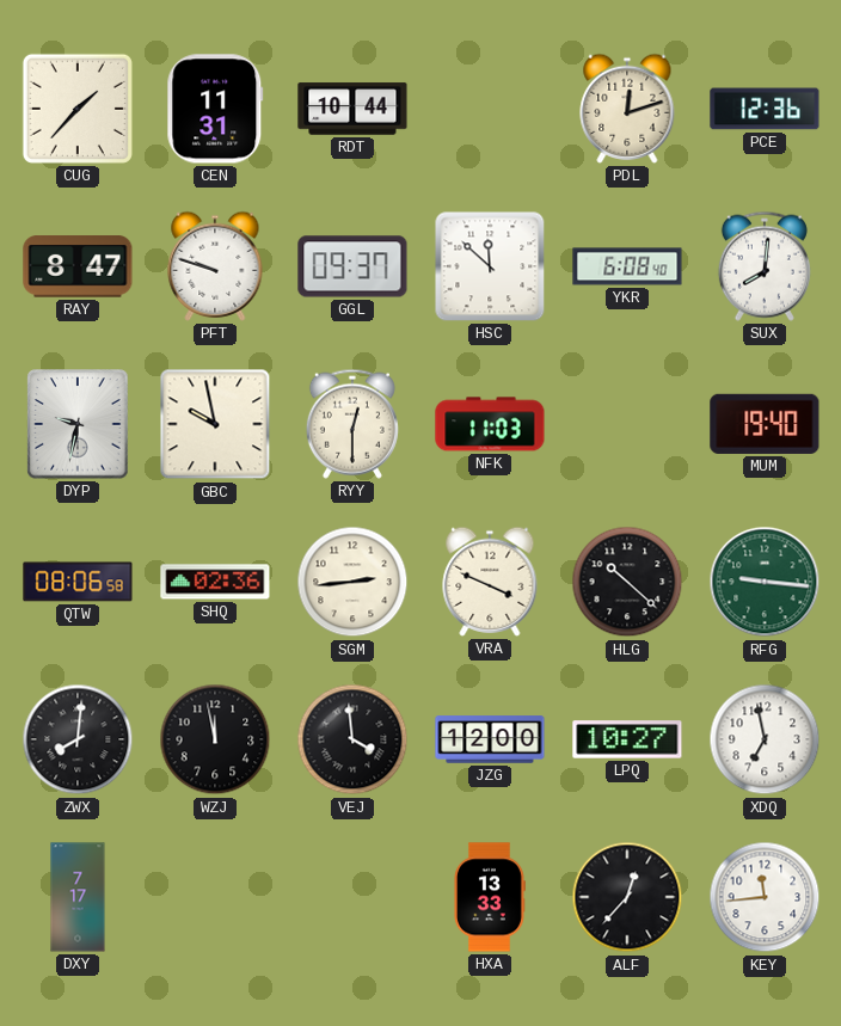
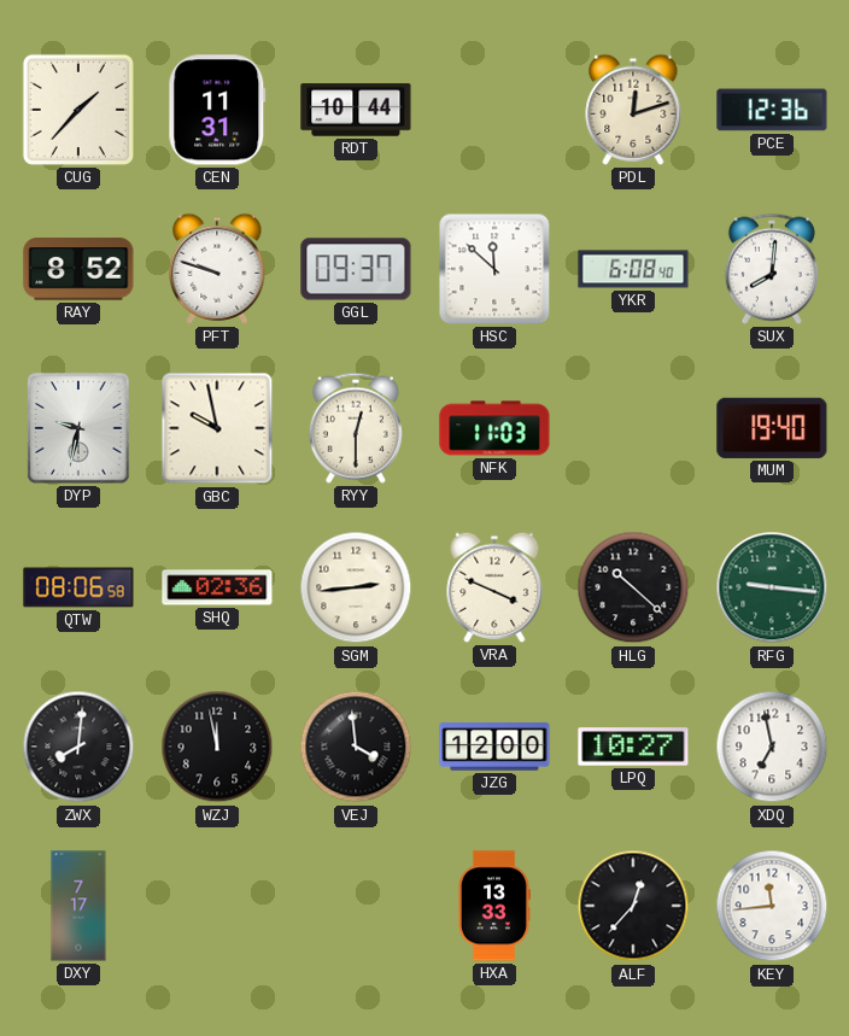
RAY: 8:47 -> 8:52 (78, 269)
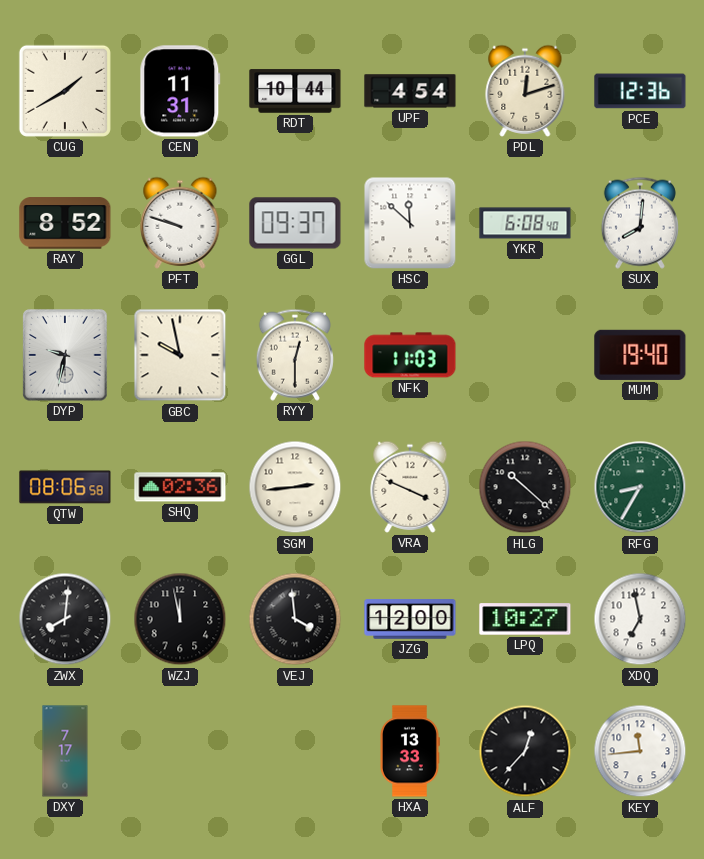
CUG: 1:37 -> 1:40 (65, 91)
UPF: none -> 4:54 (410, 91)
RFG: 9:16 -> 8:35 (640, 487)
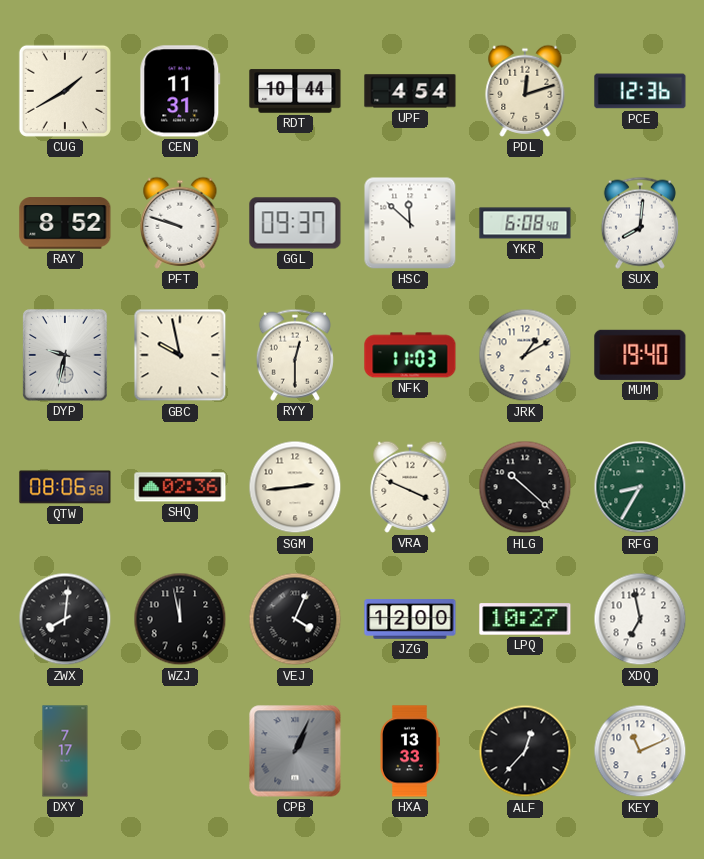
JRK: none -> 1:10 (525, 355)
VEJ: 3:59 -> 4:04 (295, 619)
CPB: none -> 1:04 (295, 751)
KEY: 11:44 -> 11:11 (640, 751)
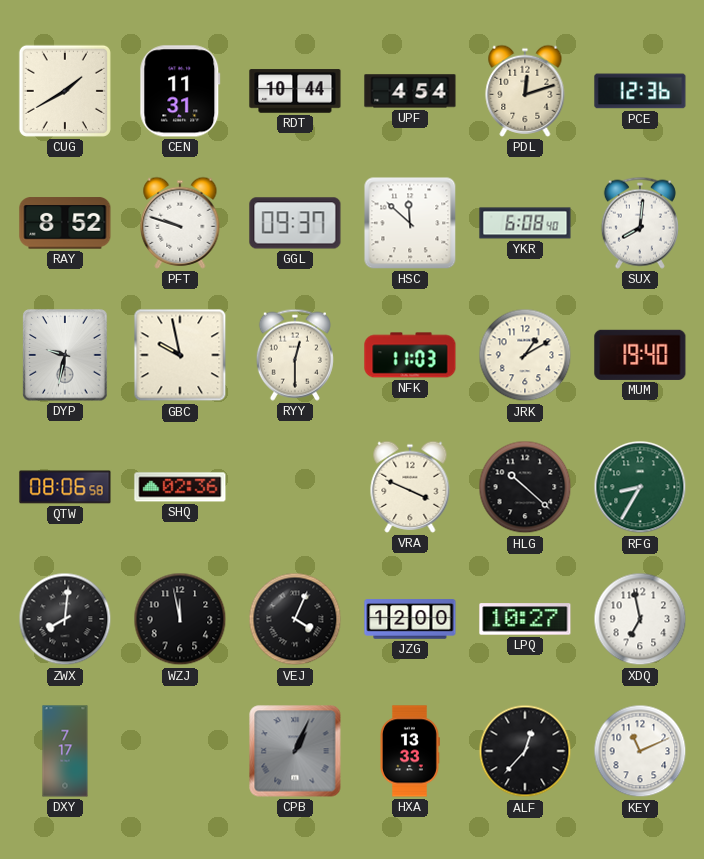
SGM: 2:44 -> none (295, 487)
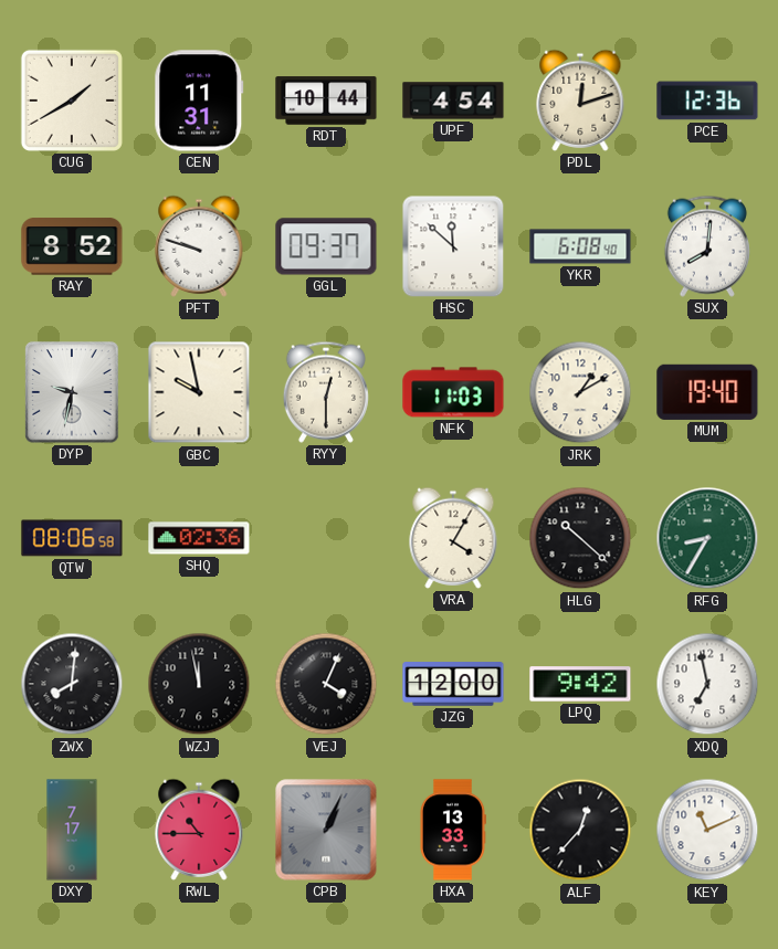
VRA: 3:49 -> 4:05 (453, 538)
LPQ: 10:27 -> 9:42 (580, 684)
RWL: none -> 10:45 (199, 830)
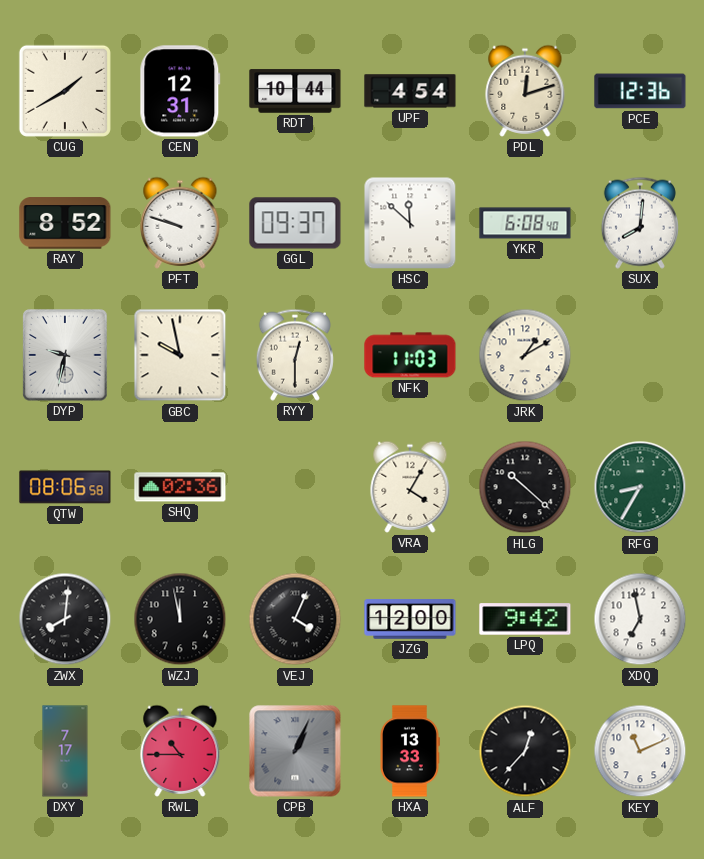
CEN: 11:31 -> 12:31 (180, 91)
MUM: 19:40 -> none (707, 392)
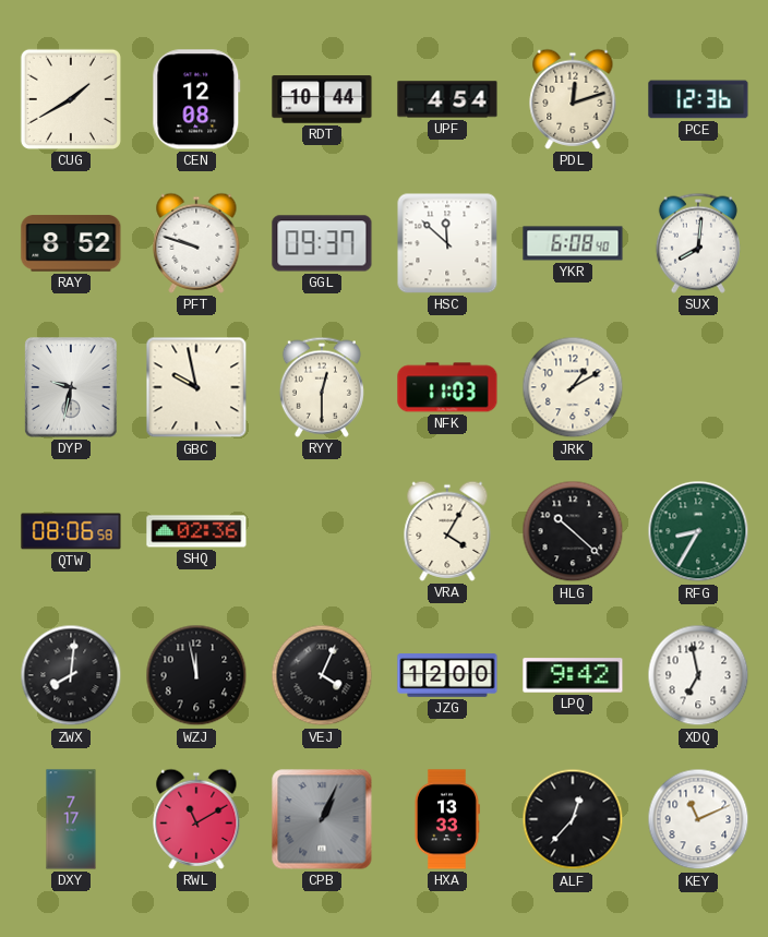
CEN: 12:31 -> 12:08 (196, 99)
RWL: 10:45 -> 11:10 (196, 819)
